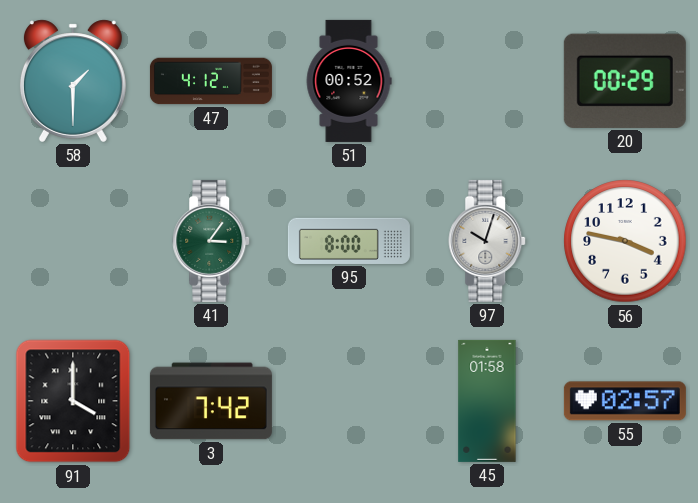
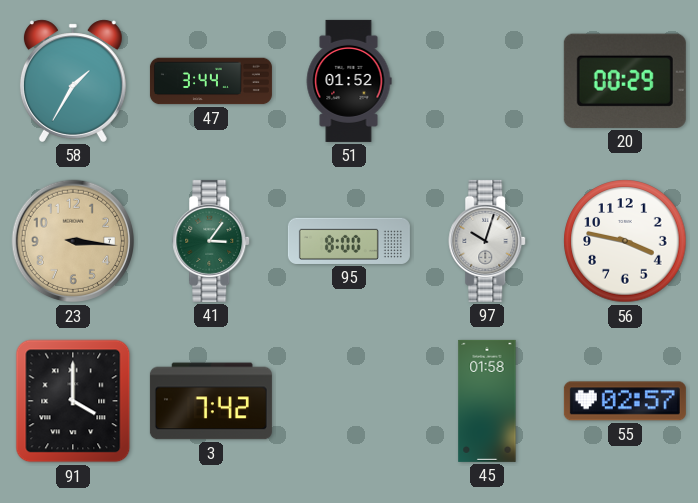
58: 1:30 -> 1:35 (73, 81)
47: 4:12 -> 3:44 (211, 81)
51: 00:52 -> 01:52 (349, 81)
23: none -> 3:16 (73, 241)
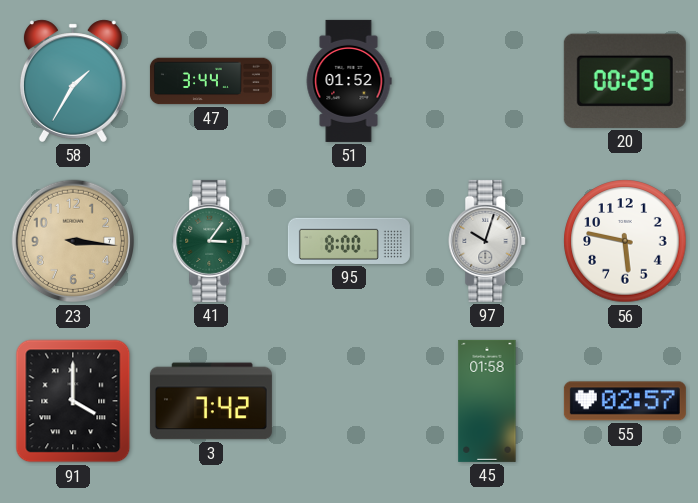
56: 3:47 -> 5:47 (625, 241)
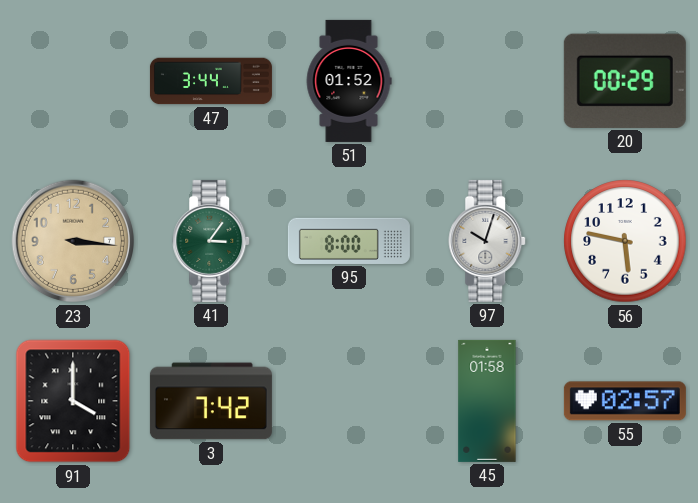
58: 1:35 -> none (73, 81)
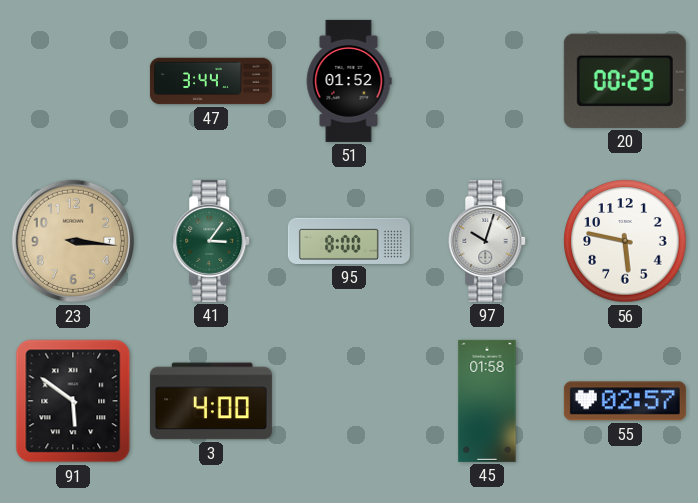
91: 4:00 -> 5:51 (73, 401)
3: 7:42 -> 4:00 (211, 401)
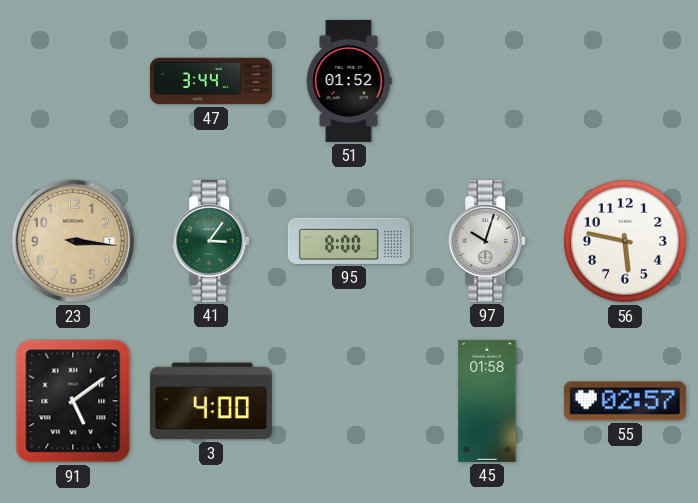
20: 00:29 -> none (625, 81)
91: 5:51 -> 5:09 (73, 401)
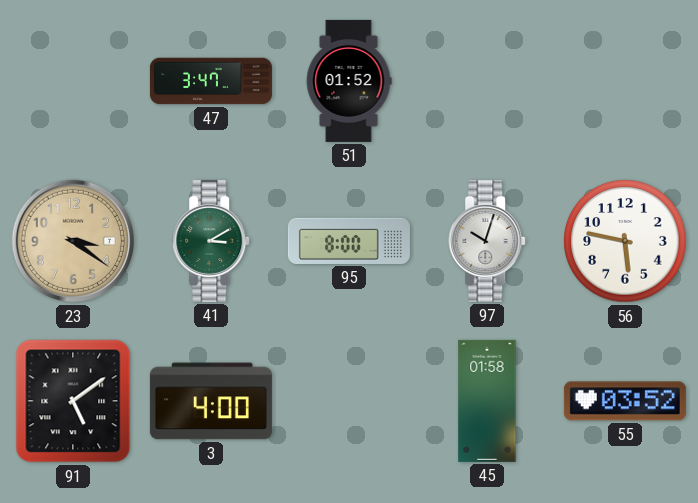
47: 3:44 -> 3:47 (211, 81)
23: 3:16 -> 3:21 (73, 241)
41: 3:06 -> 3:10 (212, 241)
55: 02:57 -> 03:52 (625, 401)
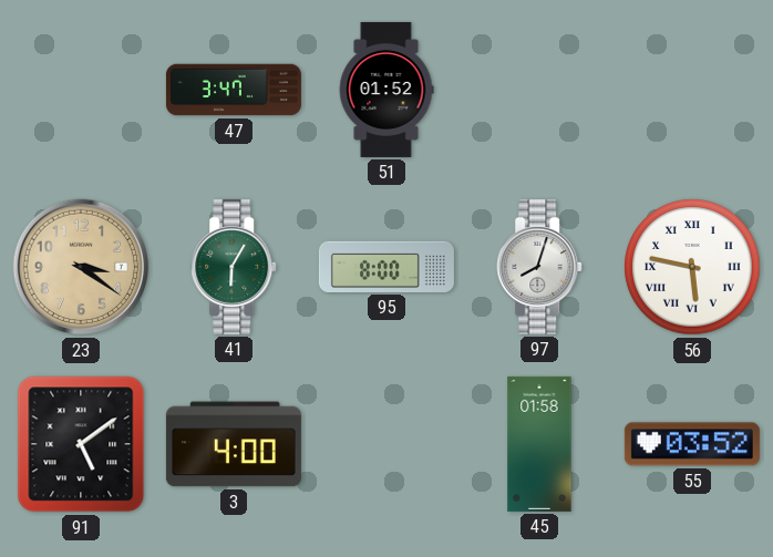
41: 3:10 -> 6:05 (235, 267)
97: 10:03 -> 8:03 (540, 267)
56 numerals: Arabic -> Roman (692, 267)
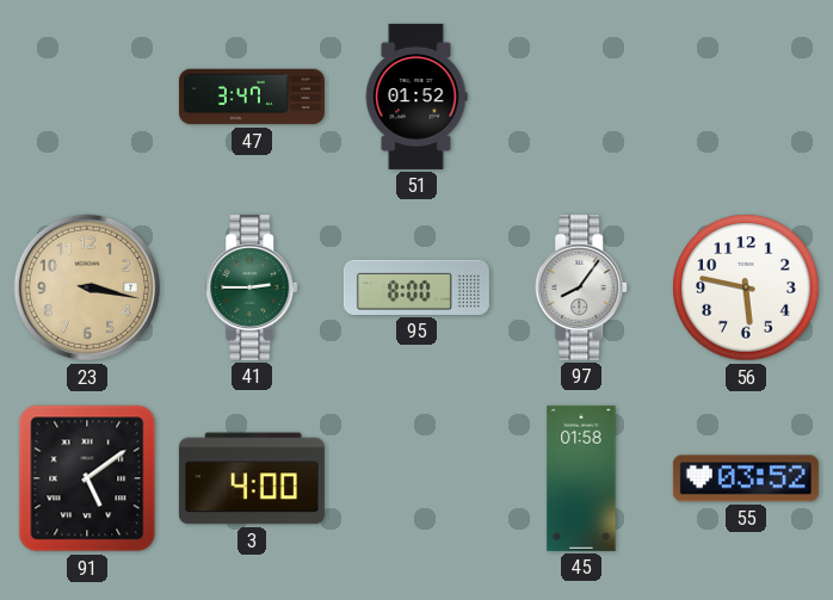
23: 3:21 -> 3:17 (87, 287)
41: 6:05 -> 2:45 (253, 287)
97: 8:03 -> 8:06 (582, 287)
56 numerals: Roman -> Arabic (746, 287)
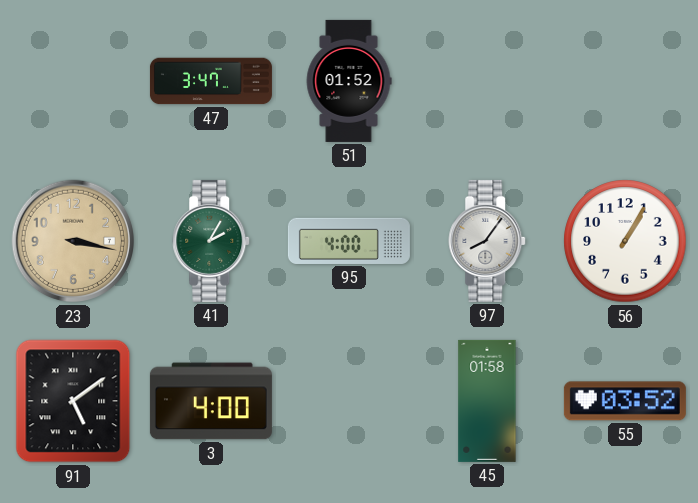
41: 2:45 -> 2:05 (212, 241)
95: 8:00 -> 4:00 (349, 241)
56: 5:47 -> 1:05 (625, 241)
